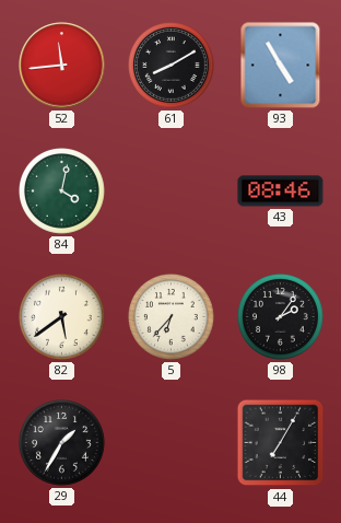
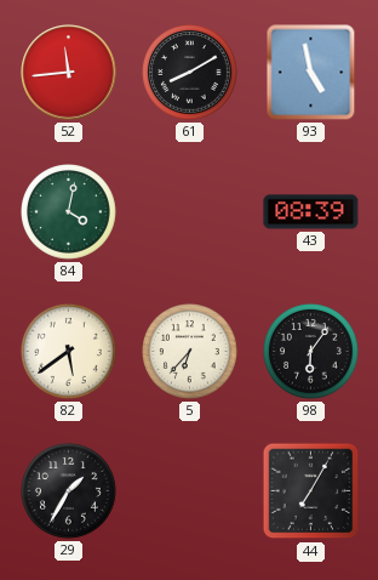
93: 4:55 -> 4:58 (311, 73)
43: 08:46 -> 08:39 (311, 212)
98: 2:06 -> 6:06 (311, 352)
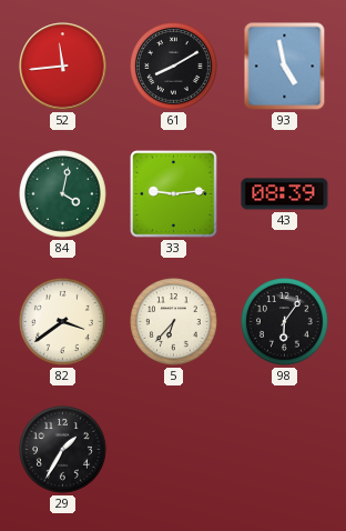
33: none -> 9:14 (174, 194)
82: 5:39 -> 3:39 (63, 322)
44: 7:05 -> none (311, 491)
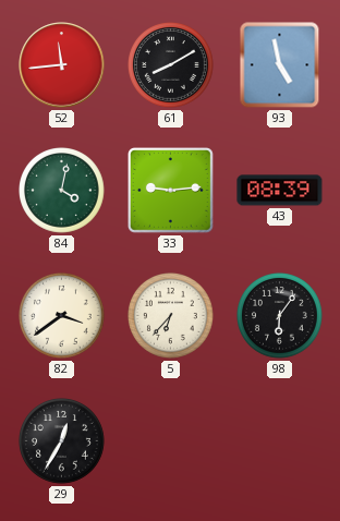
29: 1:35 -> 12:35 (62, 441)
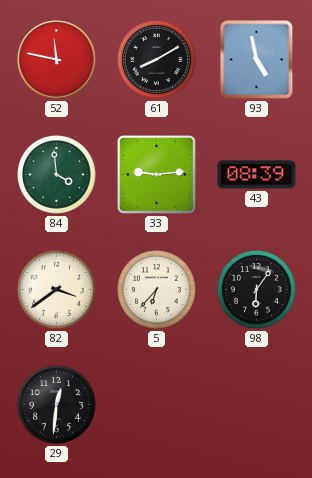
52: 11:44 -> 11:47 (57, 60)
84: 4:02 -> 3:59 (57, 175)
29: 12:35 -> 12:31 (57, 405)
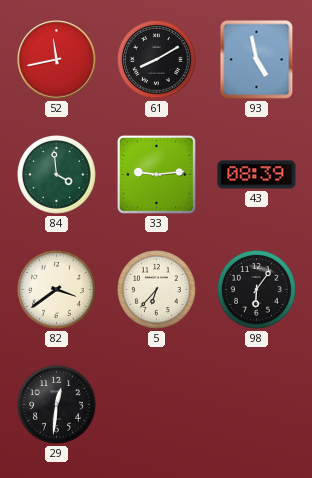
52: 11:47 -> 11:43 (57, 60)
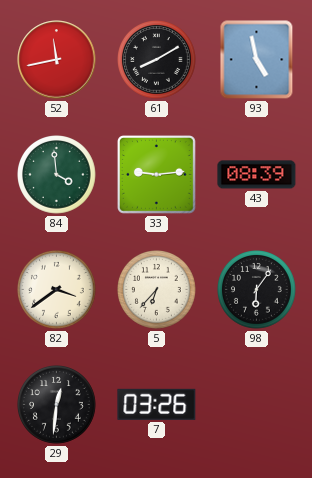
7: none -> 03:26 (157, 404)
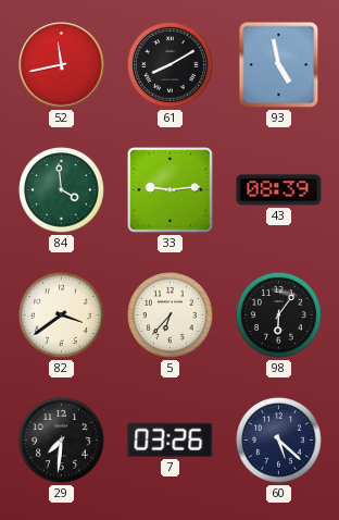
29: 12:31 -> 7:31 (62, 441)
60: none -> 5:22 (279, 441)
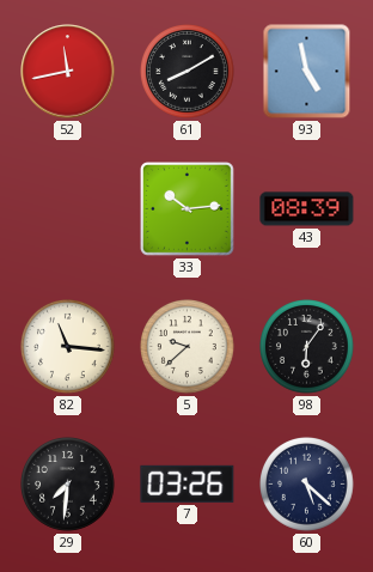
84: 3:59 -> none (62, 190)
33: 9:14 -> 10:14 (188, 209)
82: 3:39 -> 11:16 (68, 347)
5: 6:37 -> 9:38 (188, 347)
